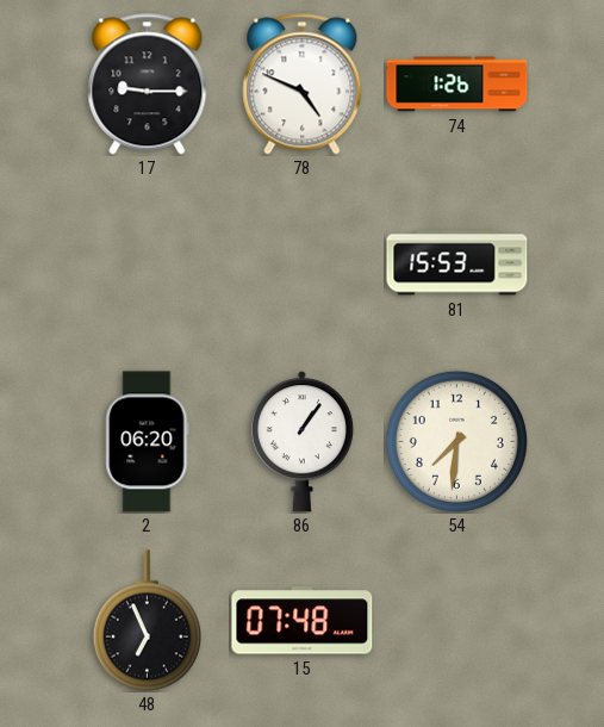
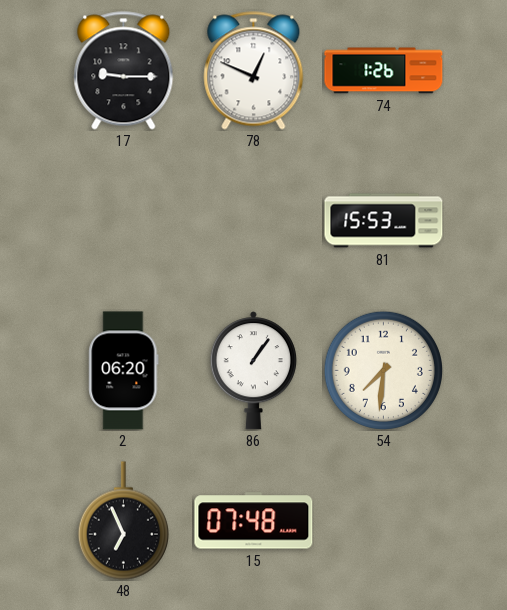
78: 4:49 -> 12:49 (254, 71)
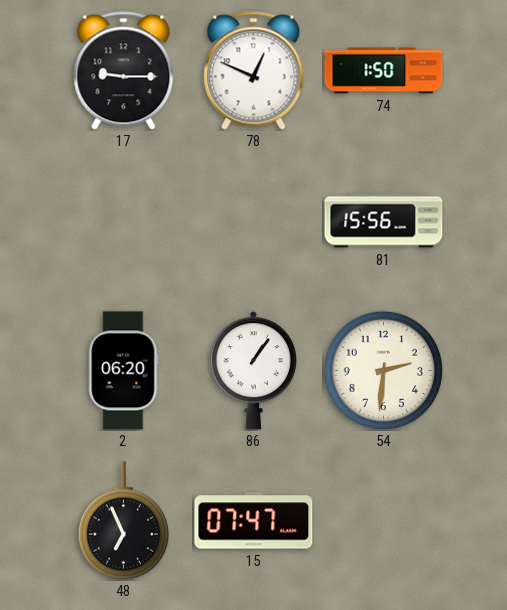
74: 1:26 -> 1:50 (384, 71)
81: 15:53 -> 15:56 (384, 221)
54: 7:31 -> 2:31 (383, 370)
15: 07:48 -> 07:47 (254, 521)
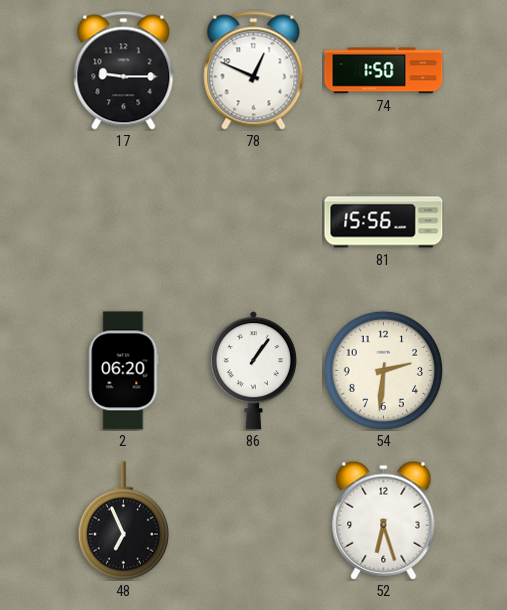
15: 07:47 -> none (254, 521)
52: none -> 6:27 (384, 520)
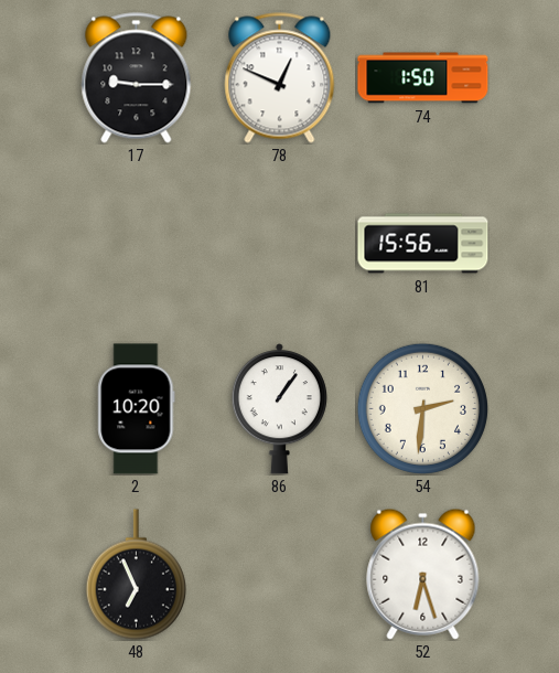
2: 06:20 -> 10:20 (137, 409)
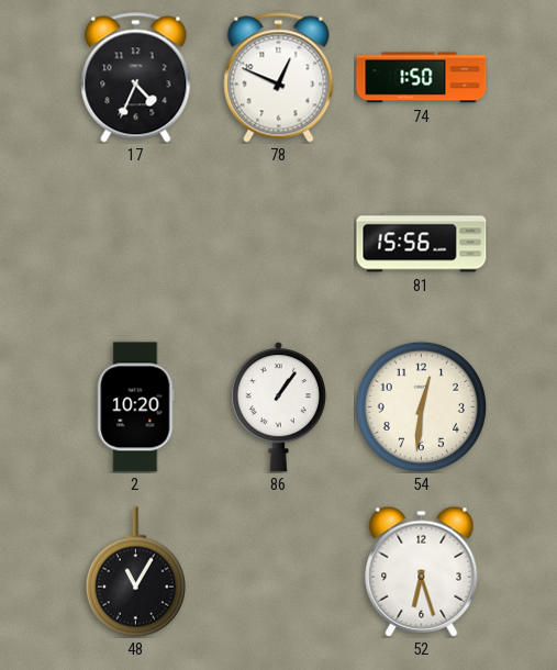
17: 9:15 -> 4:34 (136, 78)
54: 2:31 -> 12:31 (421, 406)
48: 6:56 -> 11:05 (135, 572)
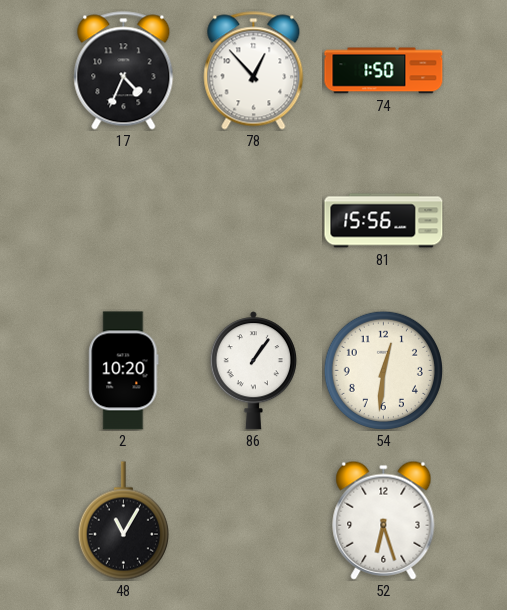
78: 12:49 -> 12:53 (254, 71)
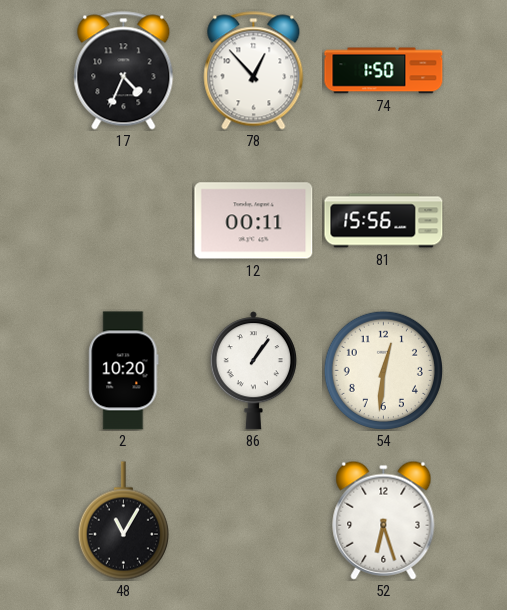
12: none -> 00:11 (254, 221)
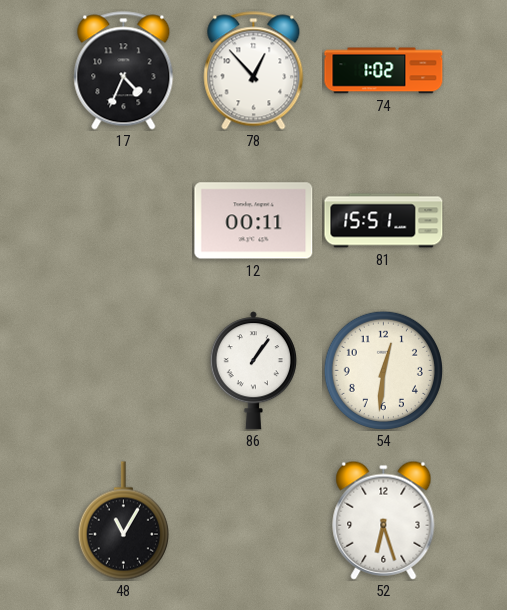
74: 1:50 -> 1:02 (384, 71)
81: 15:56 -> 15:51 (384, 221)
2: 10:20 -> none (124, 371)
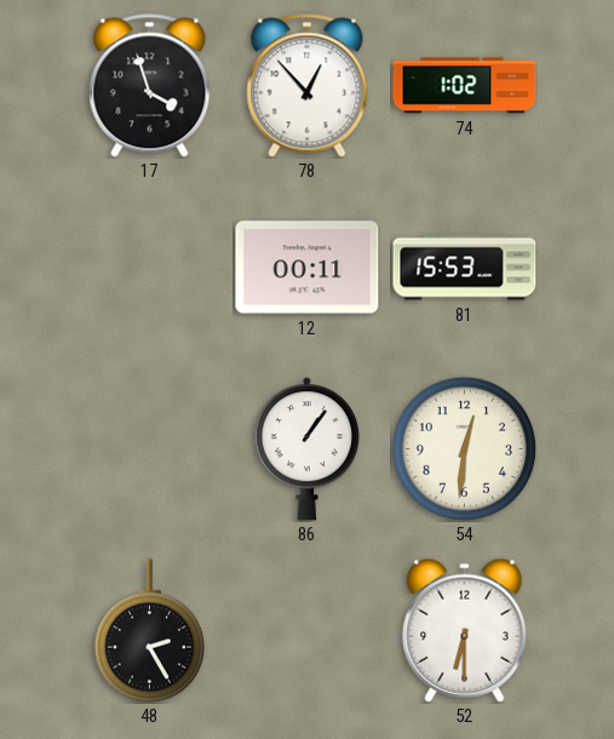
17: 4:34 -> 3:57 (150, 86)
81: 15:51 -> 15:53 (465, 268)
48: 11:05 -> 2:25 (149, 631)
52: 6:27 -> 6:30 (465, 630)
